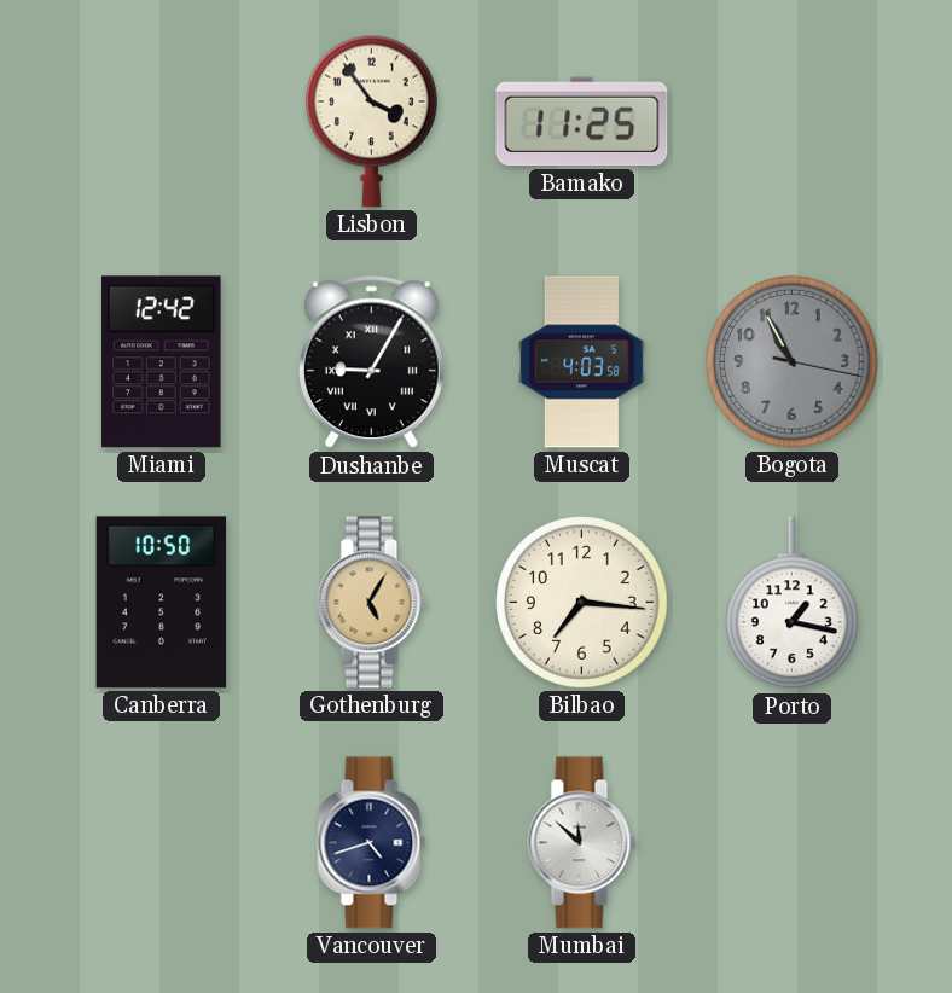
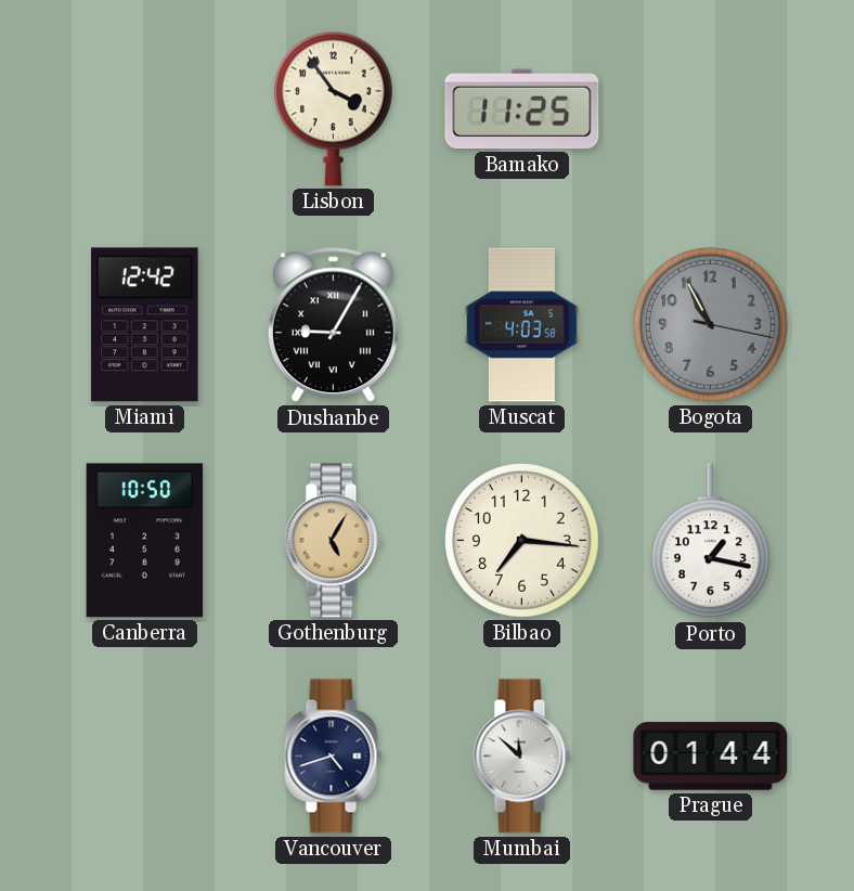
Prague: none -> 01:44 (711, 757)
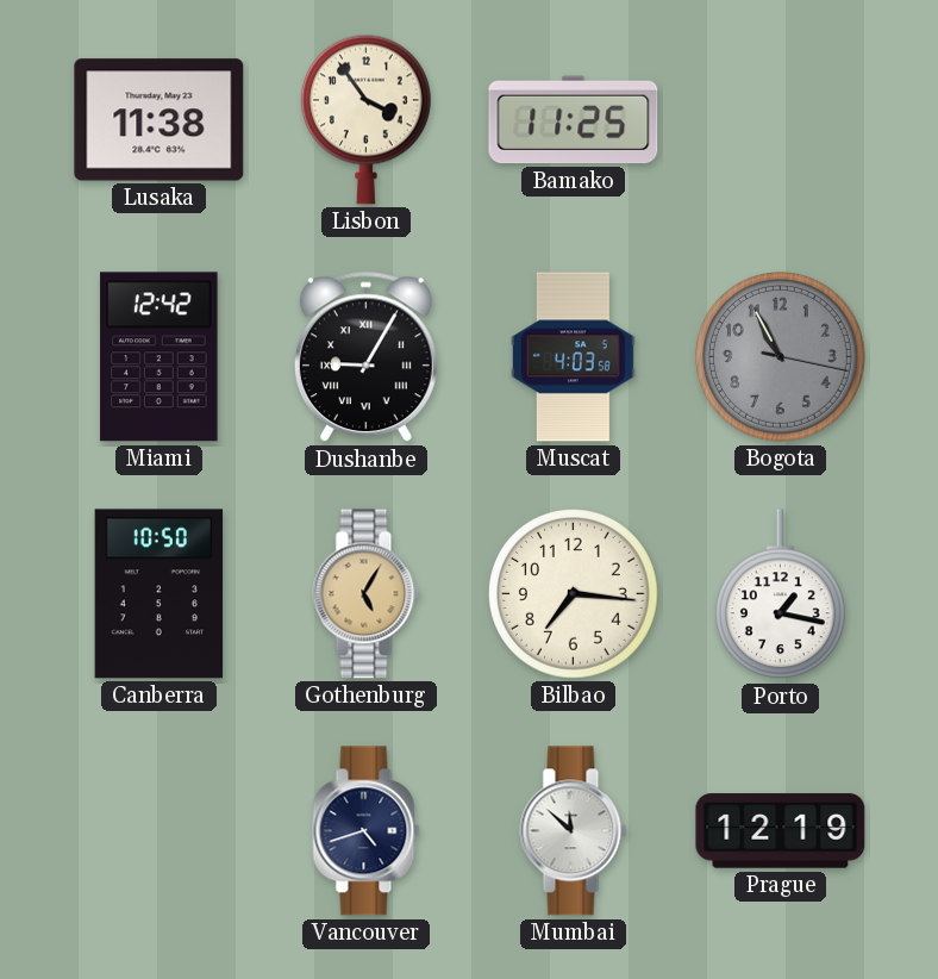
Lusaka: none -> 11:38 (160, 120)
Prague: 01:44 -> 12:19 (781, 831)
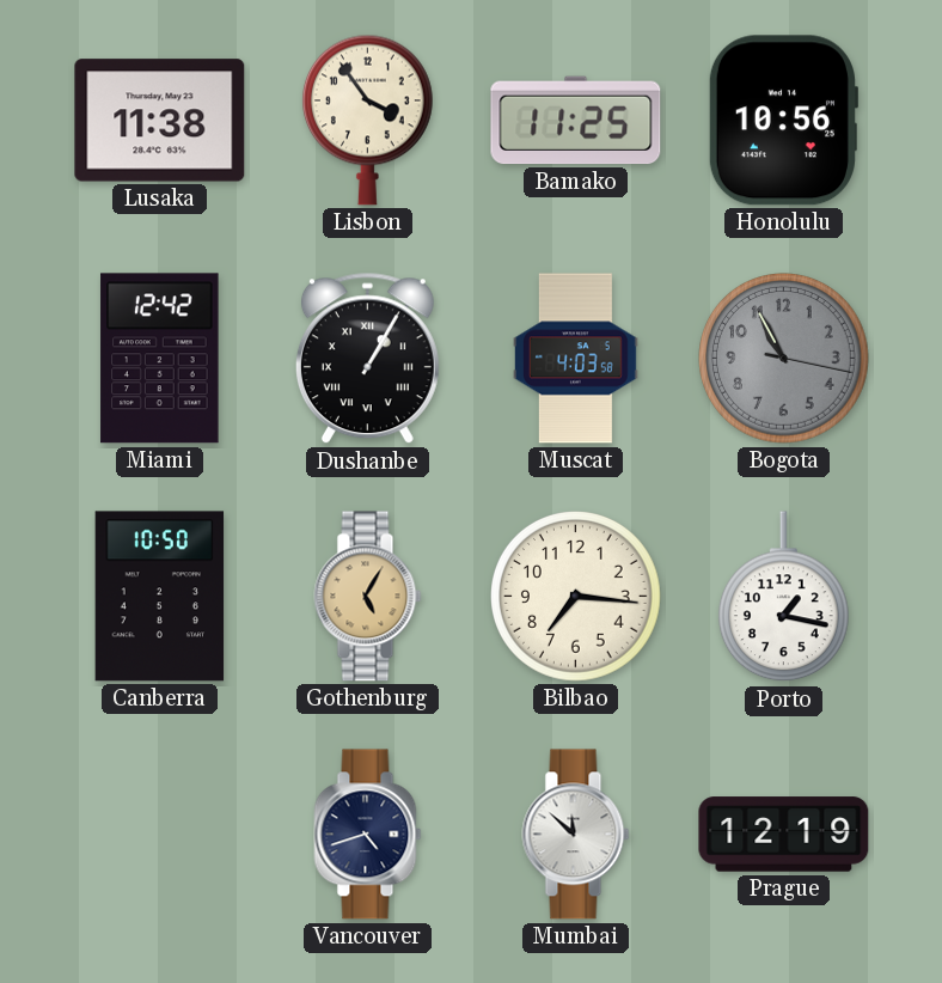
Honolulu: none -> 10:56 (782, 121)
Dushanbe: 9:05 -> 1:05 (367, 359)
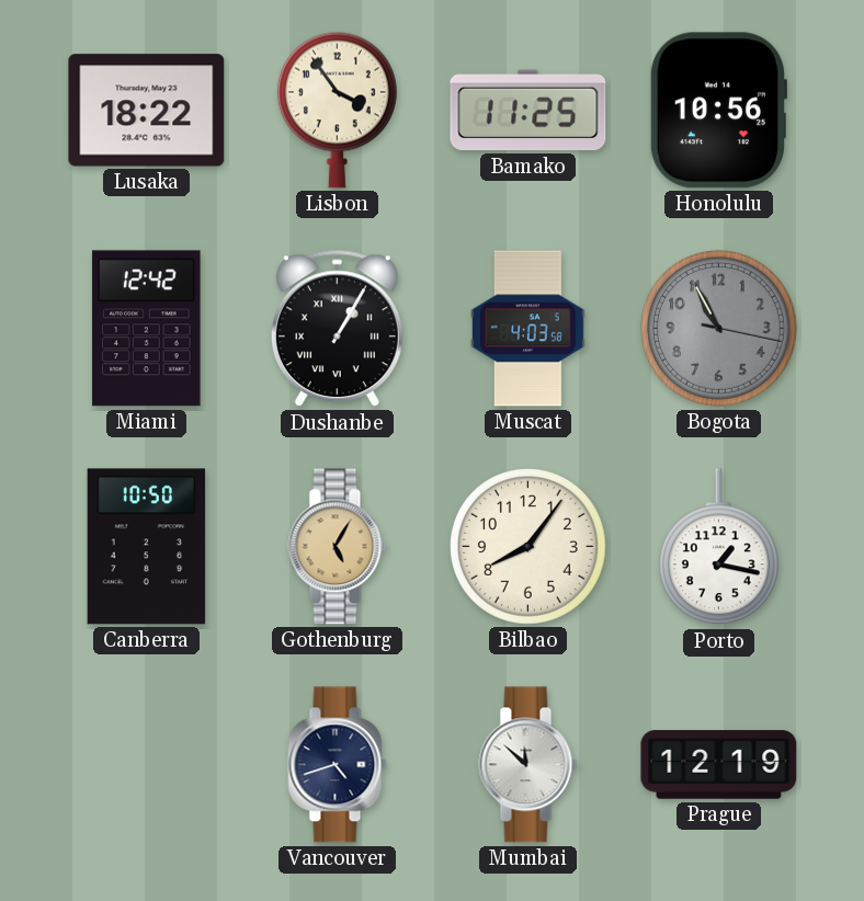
Lusaka: 11:38 -> 18:22 (147, 111)
Bilbao: 7:16 -> 8:06 (528, 547)
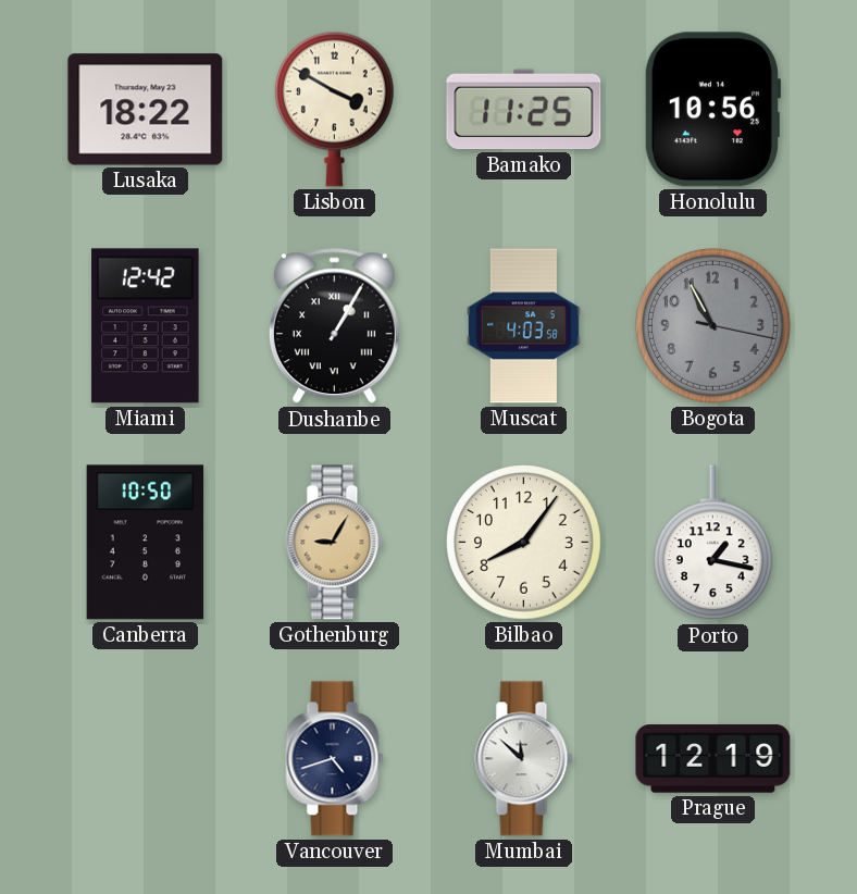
Lisbon: 3:54 -> 3:50 (334, 109)
Gothenburg: 5:05 -> 9:05 (335, 543)
